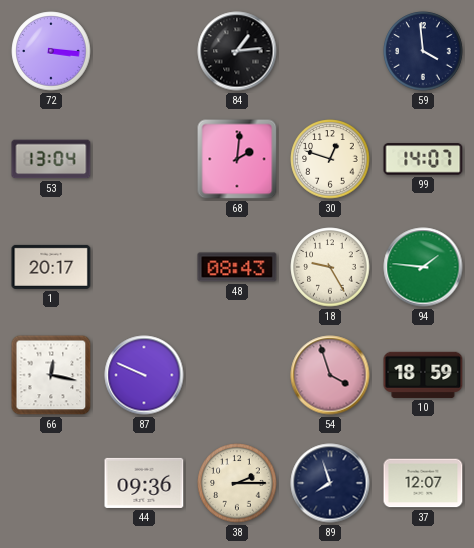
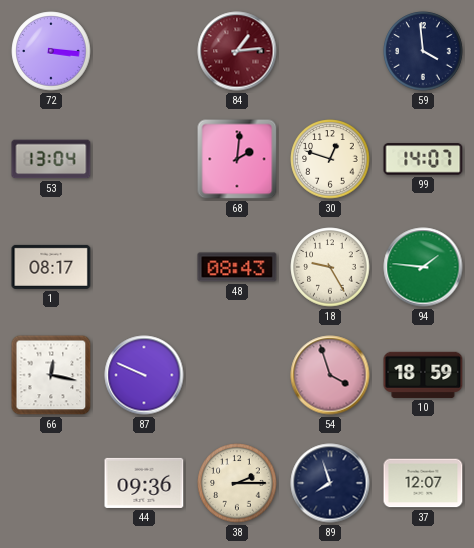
84 dial: black -> burgundy (237, 51)
1: 20:17 -> 08:17 (51, 267)
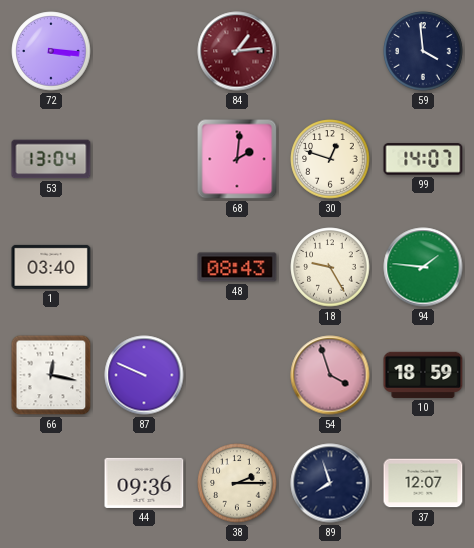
1: 08:17 -> 03:40 (51, 267)
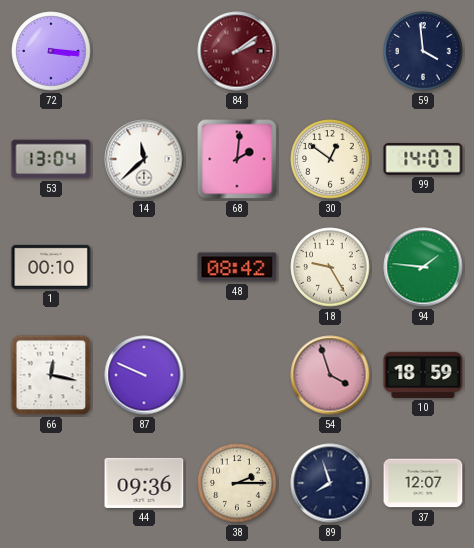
84: 1:14 -> 2:09 (237, 51)
14: none -> 11:38 (144, 159)
30: 12:48 -> 12:51 (330, 159)
1: 03:40 -> 00:10 (51, 267)
48: 08:43 -> 08:42 (237, 267)
